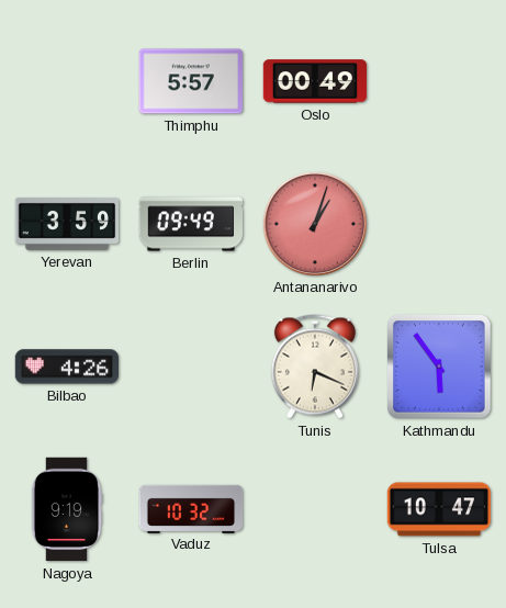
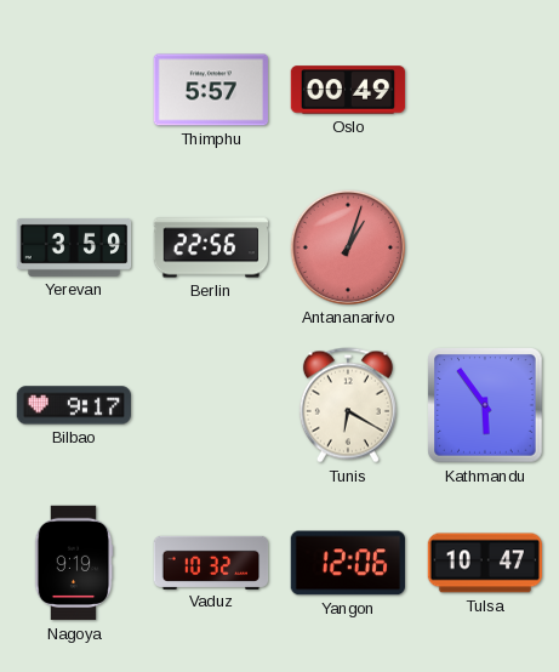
Berlin: 09:49 -> 22:56 (211, 247)
Bilbao: 4:26 -> 9:17 (73, 405)
Tunis: 6:19 -> 6:20 (348, 405)
Yangon: none -> 12:06 (347, 563)
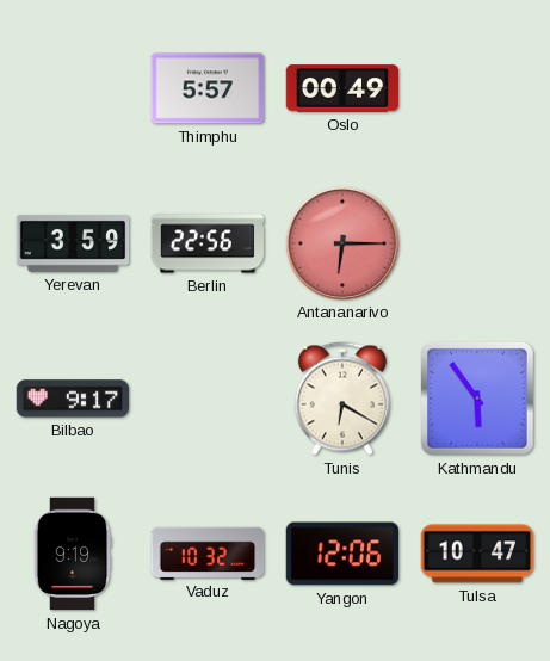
Antananarivo: 1:03 -> 6:15 (341, 242)
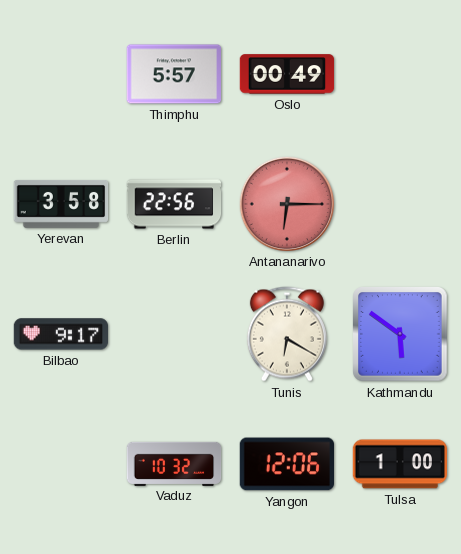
Yerevan: 3:59 -> 3:58 (61, 204)
Kathmandu: 5:54 -> 5:51 (401, 335)
Nagoya: 9:19 -> none (73, 554)
Tulsa: 10:47 -> 1:00 (399, 464)
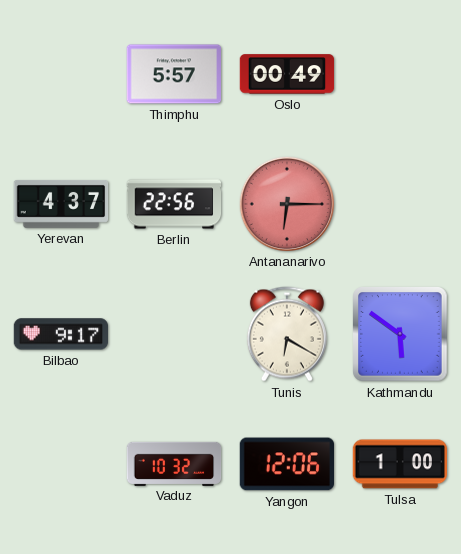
Yerevan: 3:58 -> 4:37 (61, 204)
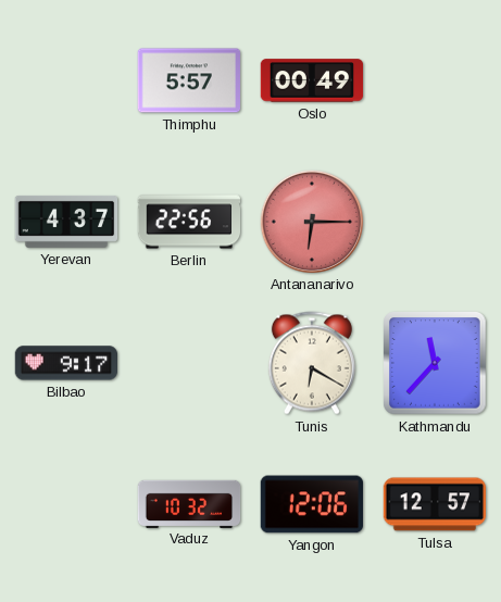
Kathmandu: 5:51 -> 11:37 (436, 364)
Tulsa: 1:00 -> 12:57 (434, 504)
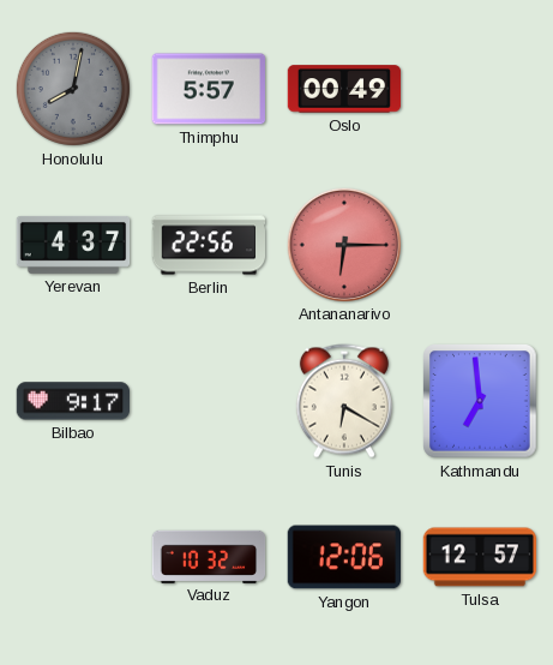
Honolulu: none -> 8:02 (73, 89)
Kathmandu: 11:37 -> 6:59 (481, 402)
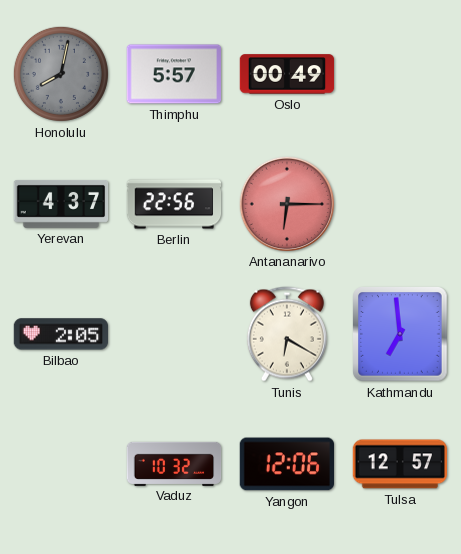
Bilbao: 9:17 -> 2:05 (60, 334)
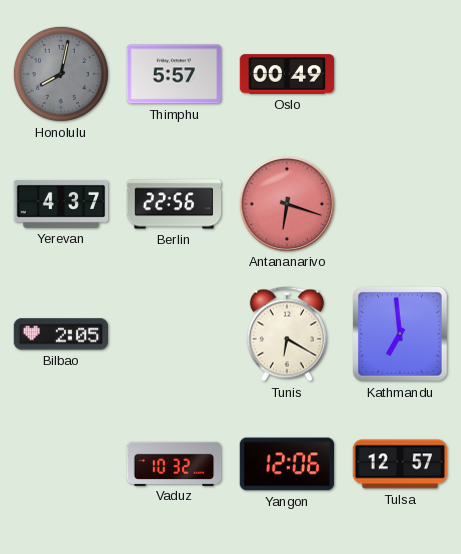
Antananarivo: 6:15 -> 6:18 (286, 203)
